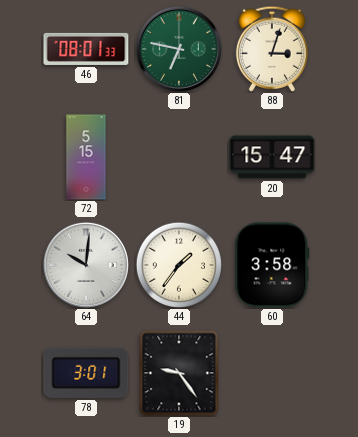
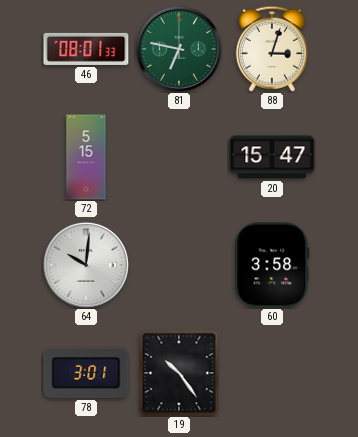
44: 1:36 -> none (178, 264)
19: 9:24 -> 10:24 (179, 373)
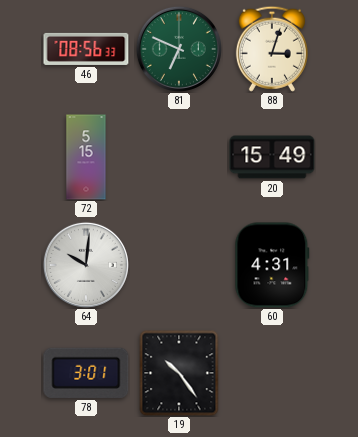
46: 08:01 -> 08:56 (86, 49)
81: 6:47 -> 6:49 (179, 49)
20: 15:47 -> 15:49 (272, 157)
60: 3:58 -> 4:31 (272, 265)
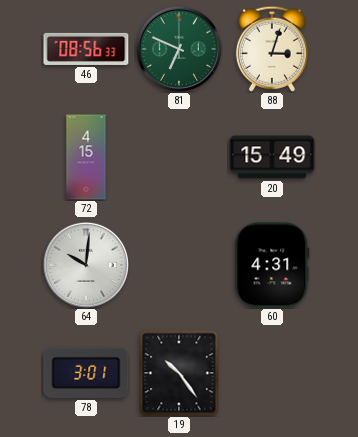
72: 5:15 -> 4:15 (86, 157)
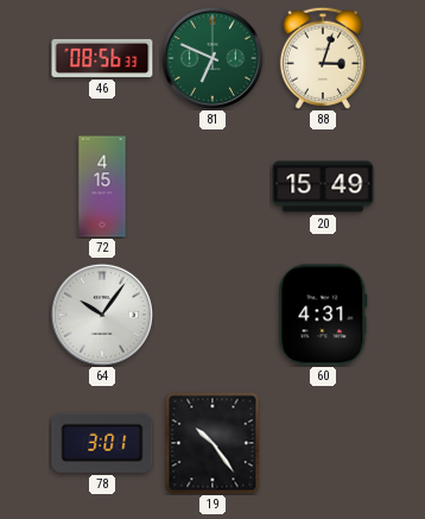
64: 10:01 -> 10:06 (102, 315)
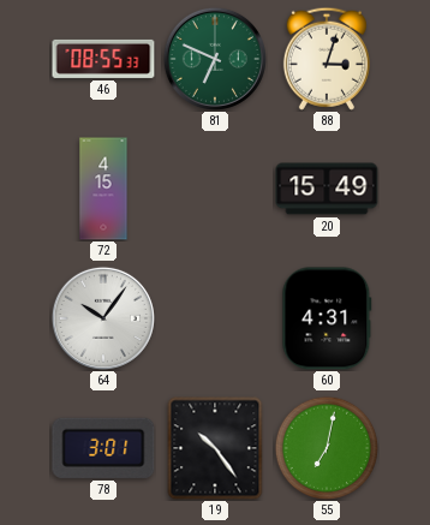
46: 08:56 -> 08:55 (103, 59)
55: none -> 7:02 (326, 447)
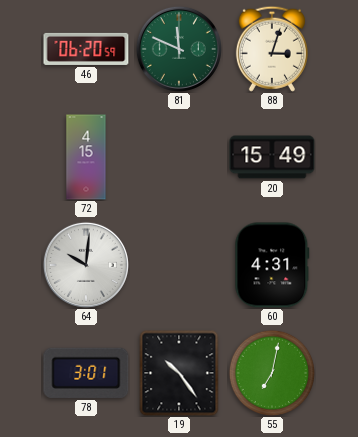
46: 08:55 -> 06:20 (86, 49)
81: 6:49 -> 11:49 (179, 49)
64: 10:06 -> 10:01 (86, 265)
